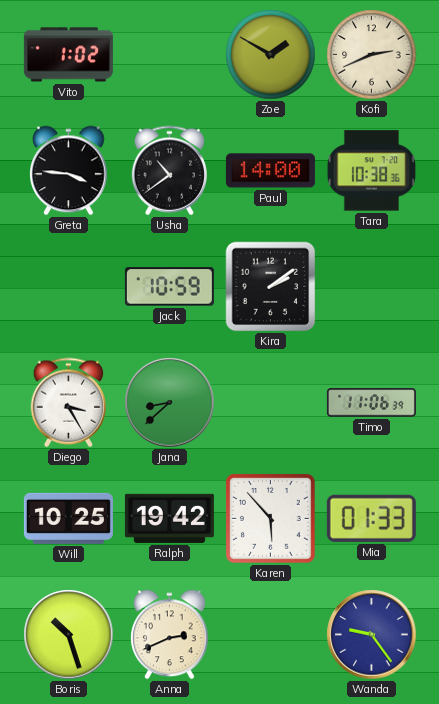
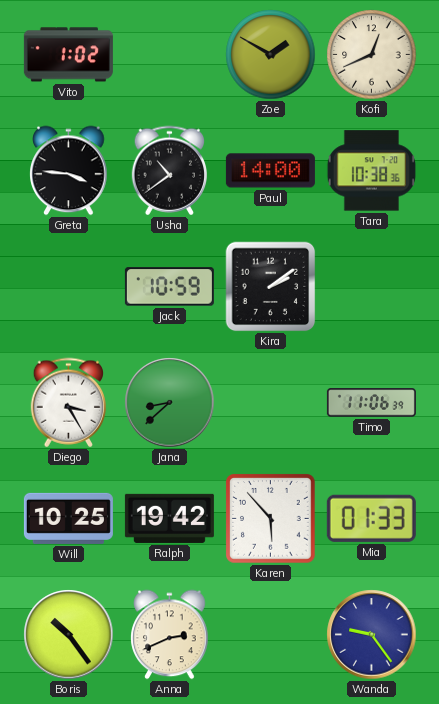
Kofi: 2:41 -> 12:41 (372, 55)
Boris: 10:27 -> 10:24 (69, 635)
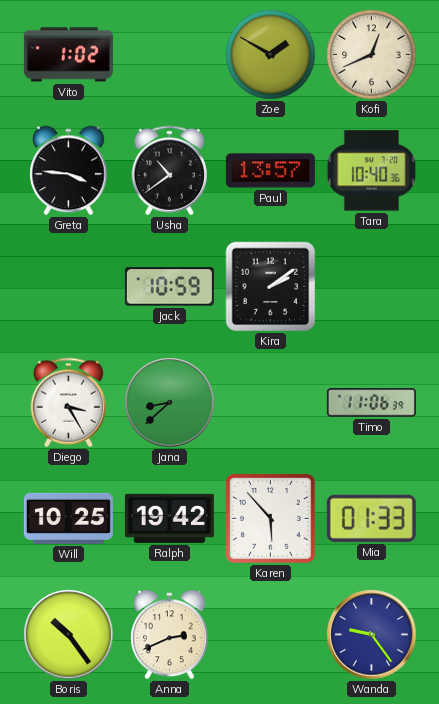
Paul: 14:00 -> 13:57 (270, 171)
Tara: 10:38 -> 10:40 (371, 171)
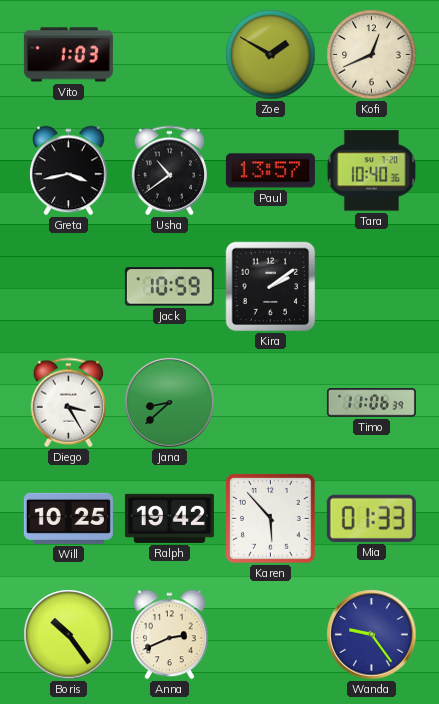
Vito: 1:02 -> 1:03 (68, 55)
Greta: 3:46 -> 3:43 (69, 171)
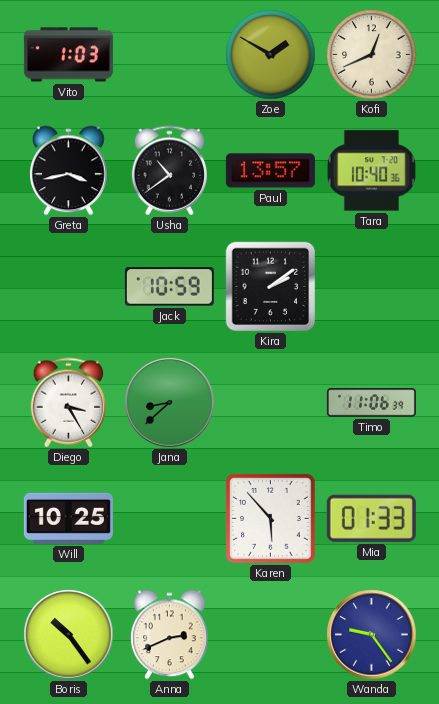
Ralph: 19:42 -> none (169, 518)
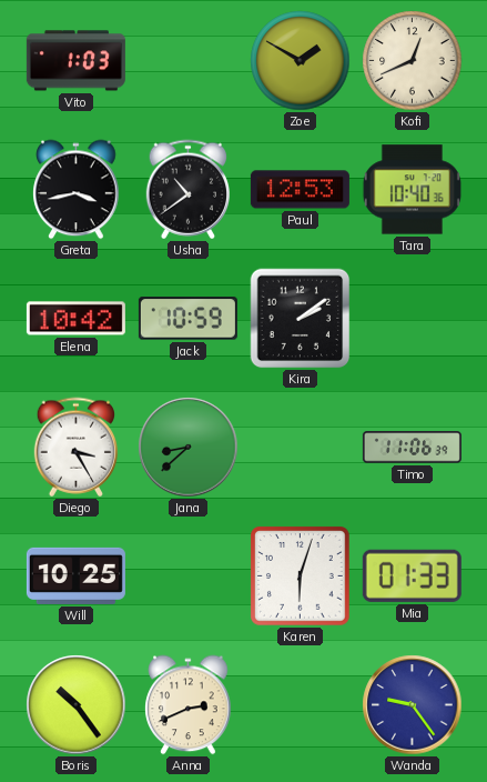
Paul: 13:57 -> 12:53 (300, 190)
Elena: none -> 10:42 (75, 319)
Karen: 5:53 -> 6:03 (301, 577)
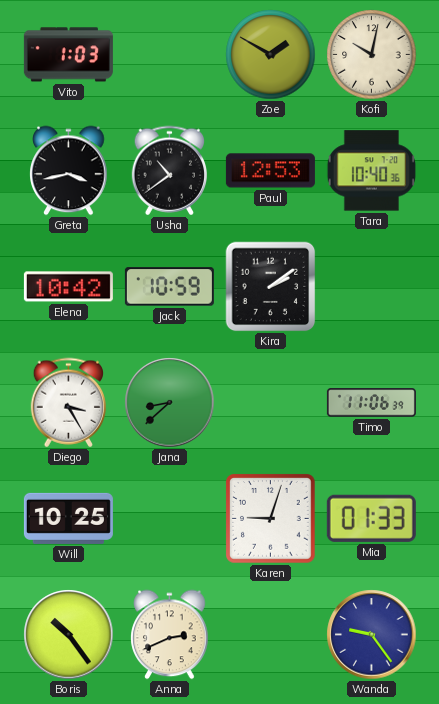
Kofi: 12:41 -> 10:02 (372, 55)
Karen: 6:03 -> 9:03 (271, 519)
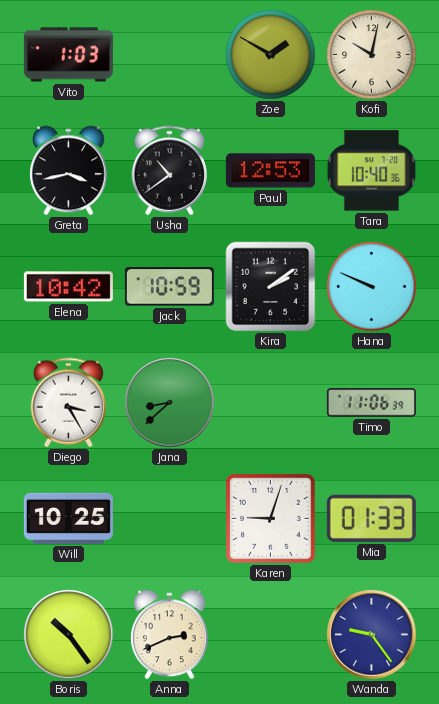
Hana: none -> 9:49 (372, 287)
